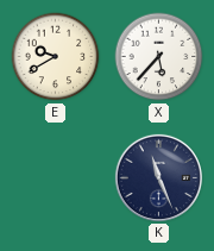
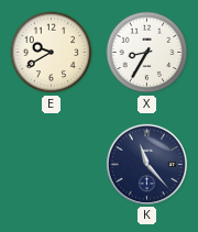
X: 5:37 -> 8:35 (147, 53)
K: 11:26 -> 11:23 (146, 164)
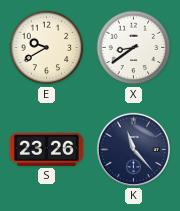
X: 8:35 -> 8:39 (134, 48)
S: none -> 23:26 (46, 149)
